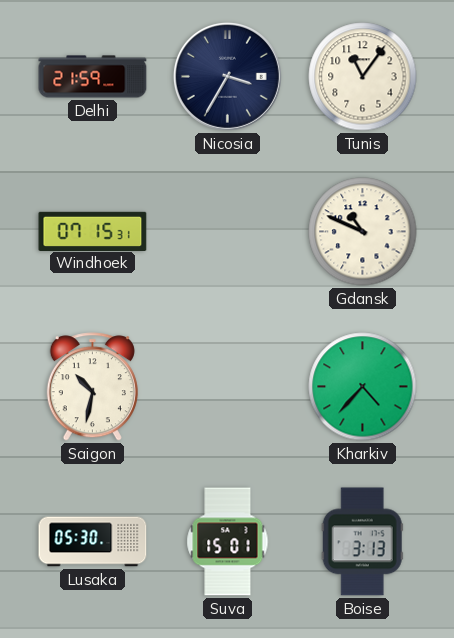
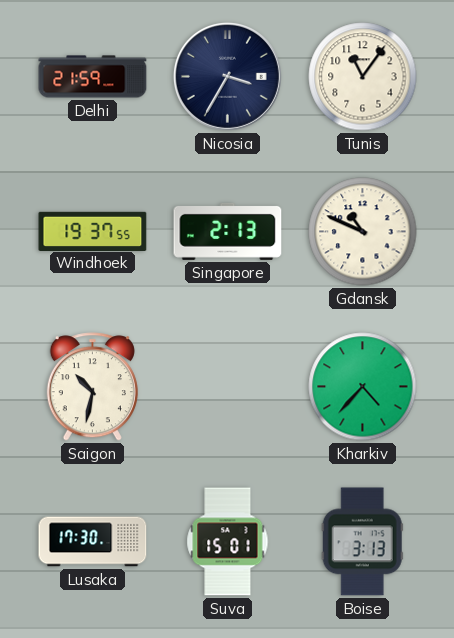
Windhoek: 07:15 -> 19:37 (93, 231)
Singapore: none -> 2:13 (228, 231)
Lusaka: 05:30 -> 17:30 (93, 542)
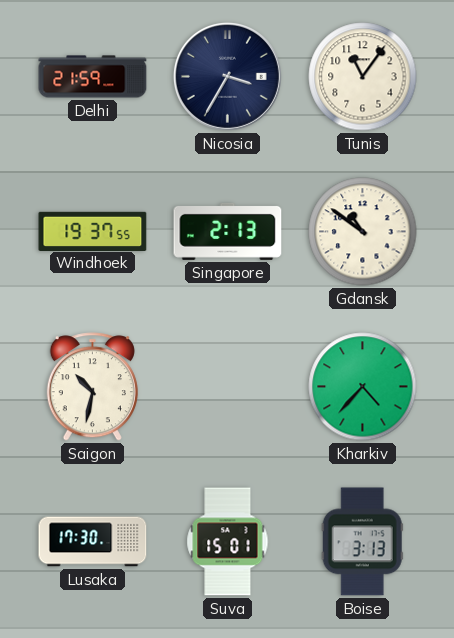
Gdansk: 10:49 -> 10:51 (363, 232)
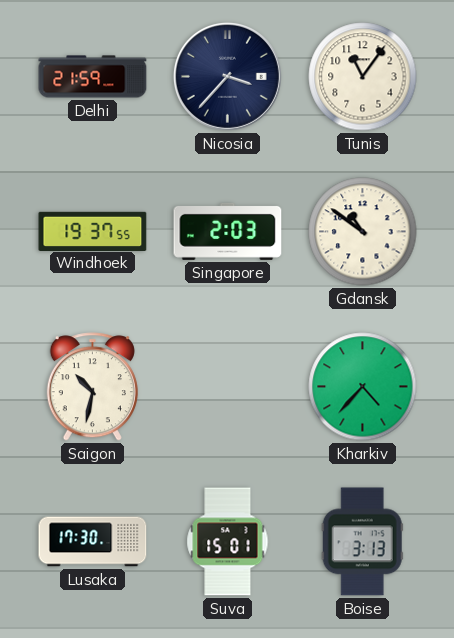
Nicosia: 3:35 -> 3:37 (227, 76)
Singapore: 2:13 -> 2:03 (228, 231)
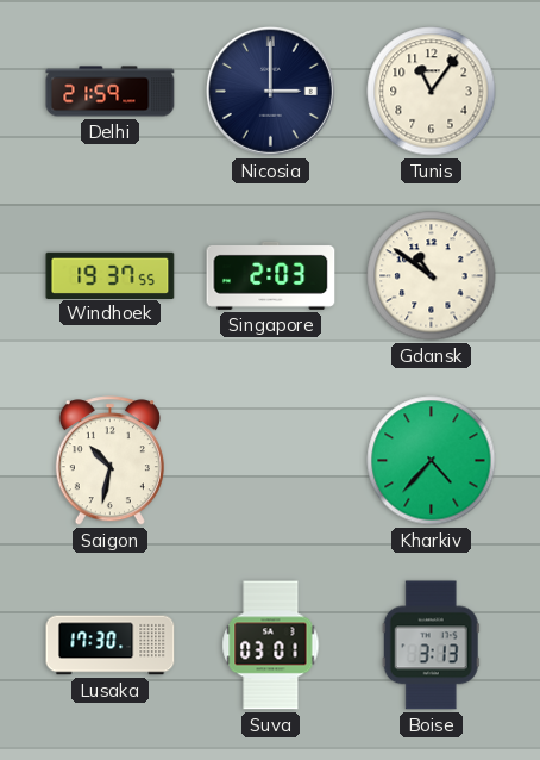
Nicosia: 3:37 -> 3:00 (270, 91)
Suva: 15:01 -> 03:01 (271, 646)
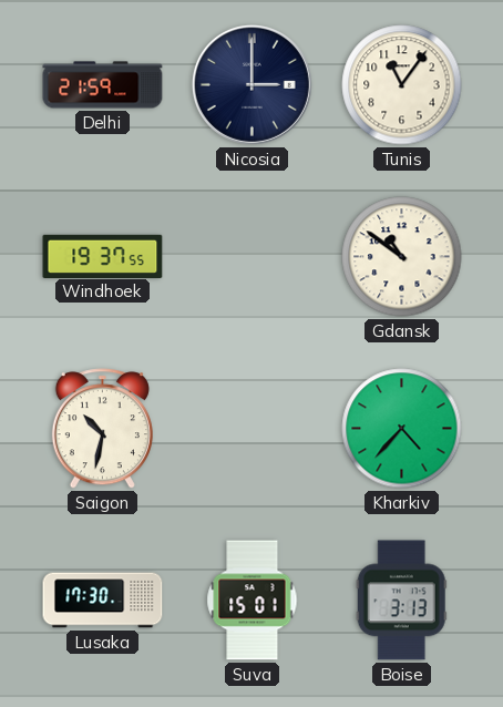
Singapore: 2:03 -> none (271, 275)
Suva: 03:01 -> 15:01 (253, 601)
